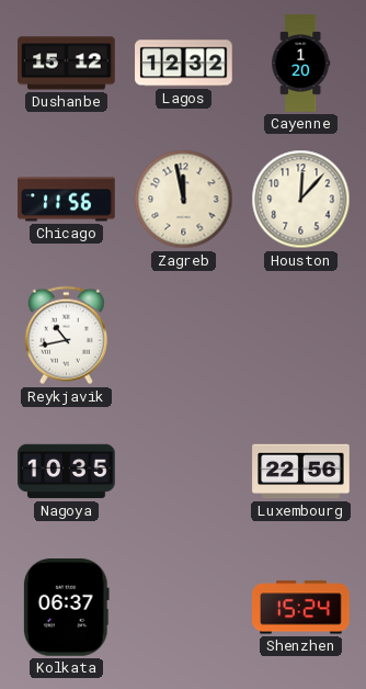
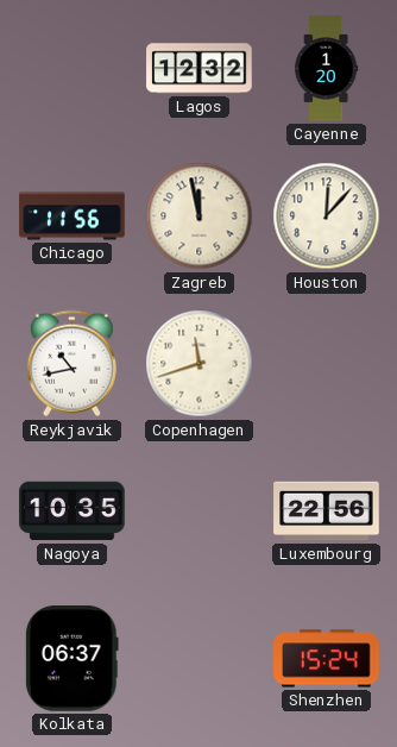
Dushanbe: 15:12 -> none (67, 64)
Copenhagen: none -> 11:42 (200, 364)
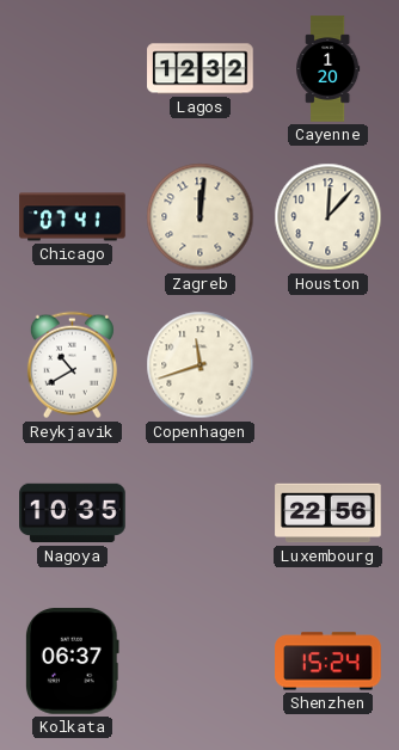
Chicago: 11:56 -> 07:41 (73, 217)
Zagreb: 11:58 -> 12:01 (201, 217)
Reykjavik: 10:43 -> 10:40 (72, 365)
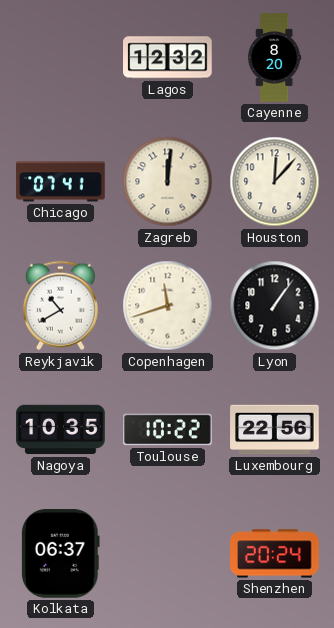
Cayenne: 1:20 -> 8:20 (275, 58)
Lyon: none -> 1:06 (275, 306)
Toulouse: none -> 10:22 (168, 430)
Shenzhen: 15:24 -> 20:24 (275, 554)
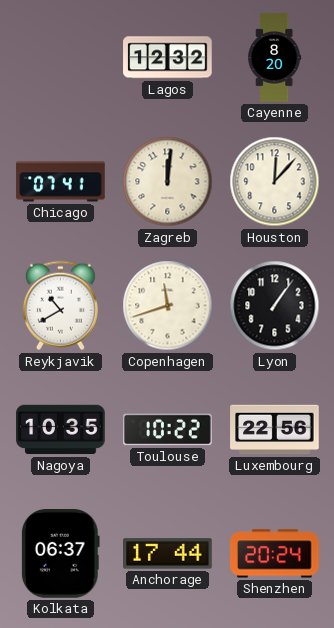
Anchorage: none -> 17:44 (168, 554)
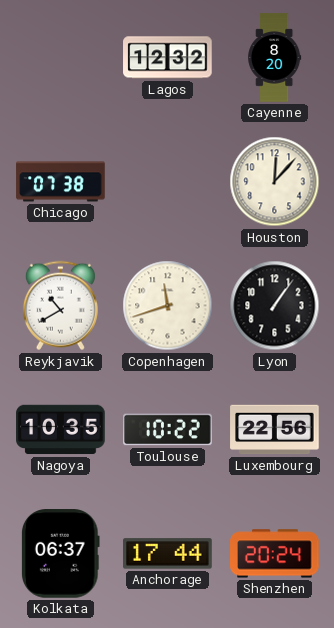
Chicago: 07:41 -> 07:38 (61, 182)
Zagreb: 12:01 -> none (168, 182)
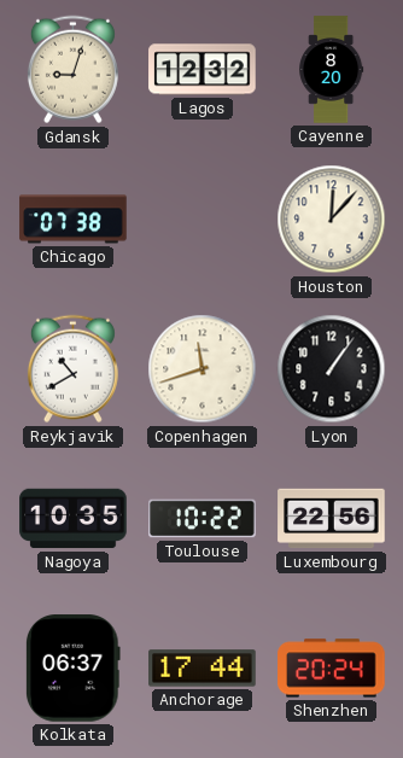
Gdansk: none -> 9:03 (72, 70)
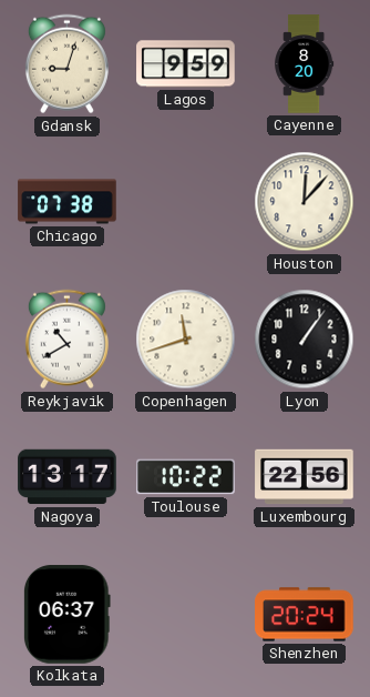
Lagos: 12:32 -> 9:59 (186, 64)
Nagoya: 10:35 -> 13:17 (68, 477)
Anchorage: 17:44 -> none (203, 669)
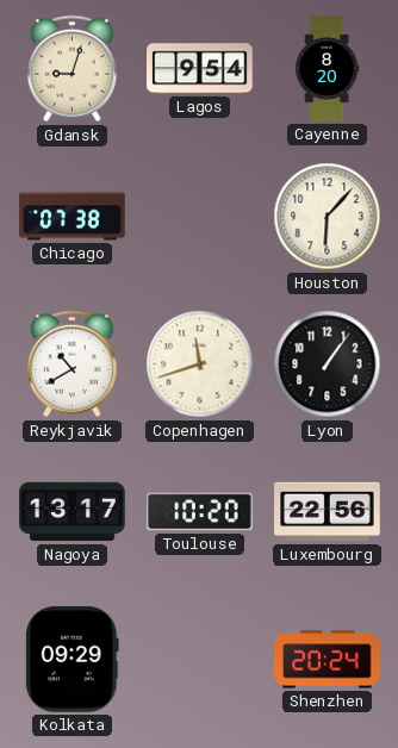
Lagos: 9:59 -> 9:54 (200, 69)
Houston: 12:07 -> 6:07 (328, 217)
Toulouse: 10:22 -> 10:20 (200, 512)
Kolkata: 06:37 -> 09:29 (73, 660)
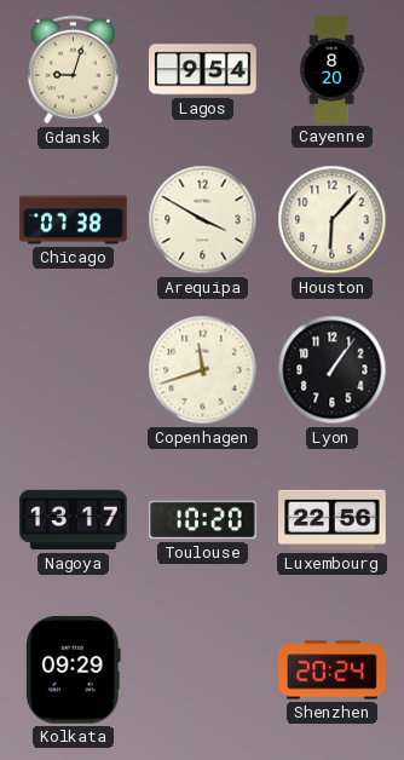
Arequipa: none -> 3:50 (203, 220)
Reykjavik: 10:40 -> none (71, 364)
